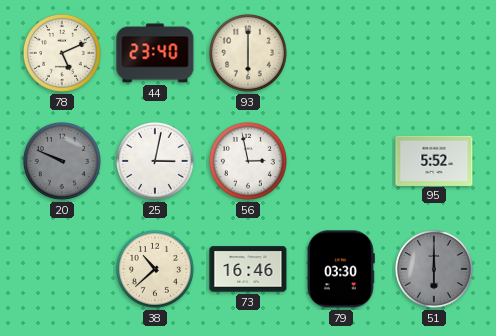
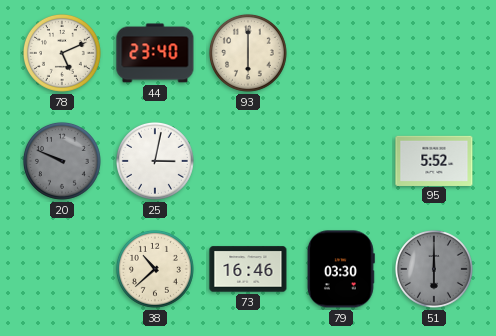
56: 2:58 -> none (248, 161)
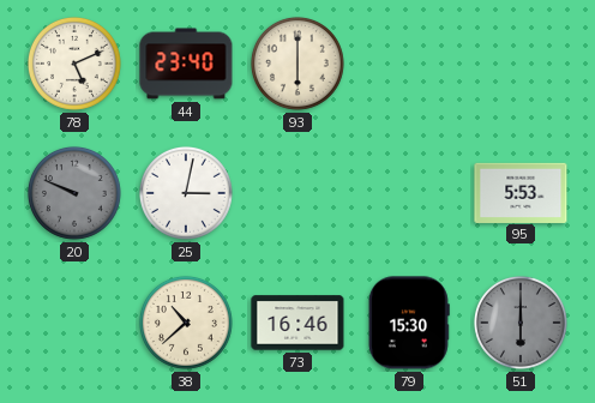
95: 5:52 -> 5:53 (521, 192)
79: 03:30 -> 15:30 (409, 323)
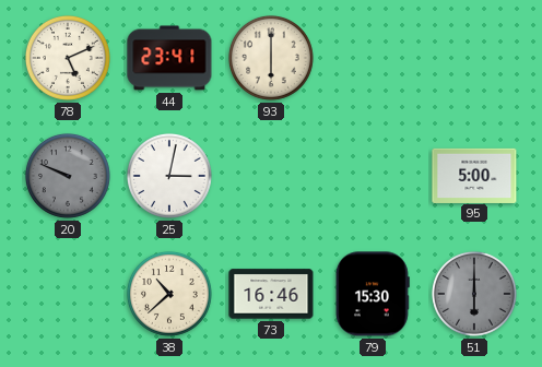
44: 23:40 -> 23:41 (169, 58)
95: 5:53 -> 5:00 (474, 175)
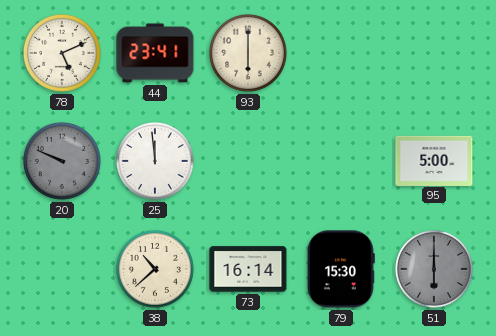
25: 3:02 -> 11:59 (155, 161)
73: 16:46 -> 16:14 (248, 269)
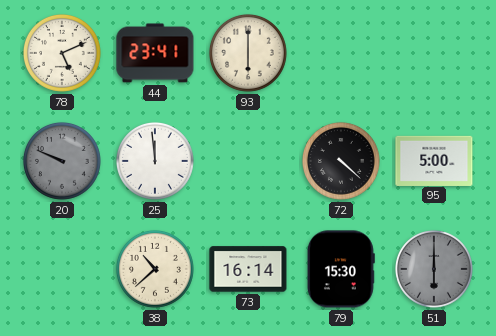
72: none -> 4:22 (341, 161)
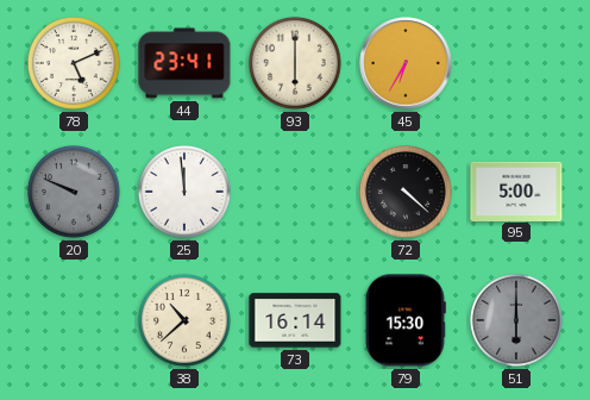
45: none -> 6:35 (406, 63)
